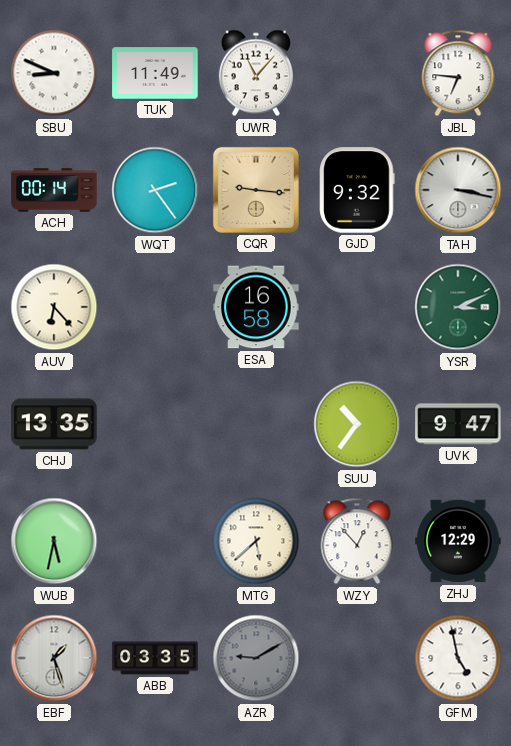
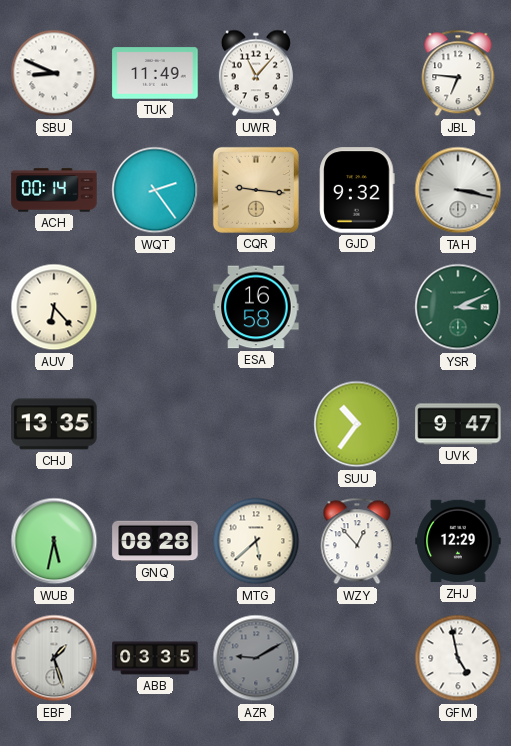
GNQ: none -> 08:28 (155, 541)
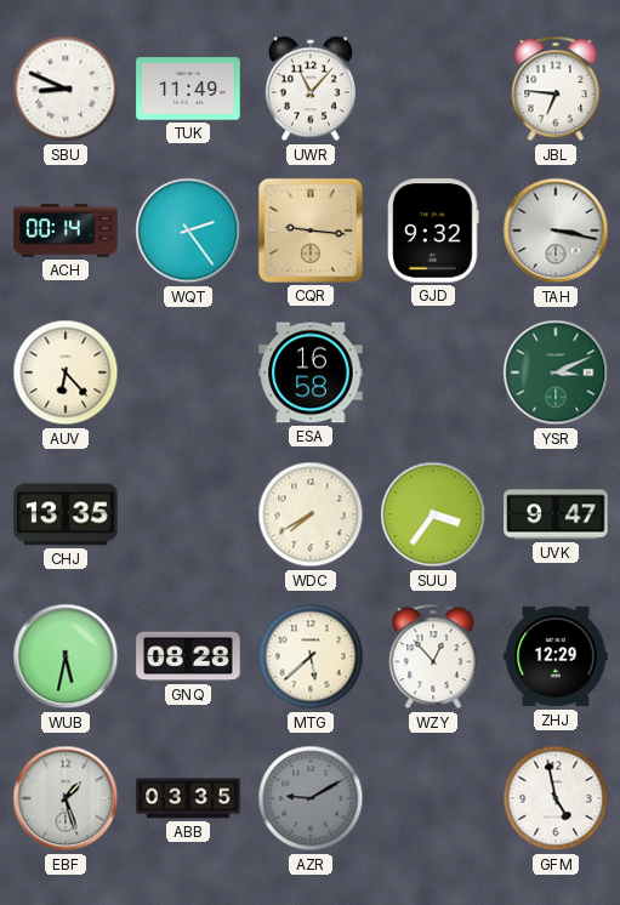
WDC: none -> 7:40 (311, 514)
SUU: 10:36 -> 3:36 (433, 514)
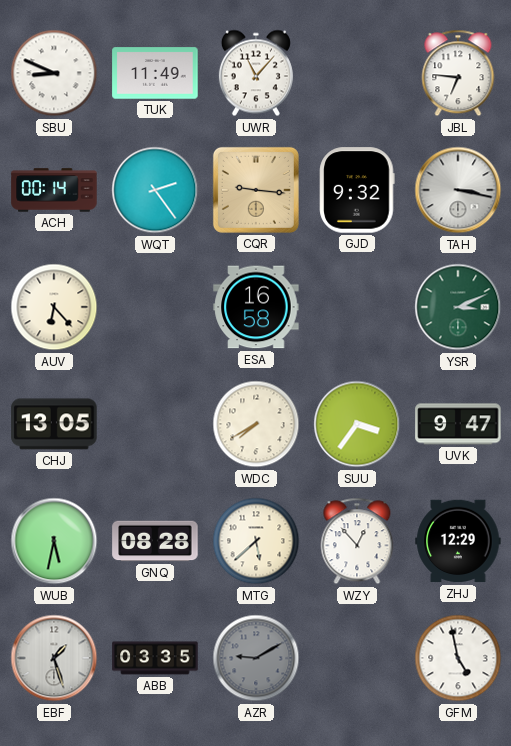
CHJ: 13:35 -> 13:05 (54, 424)
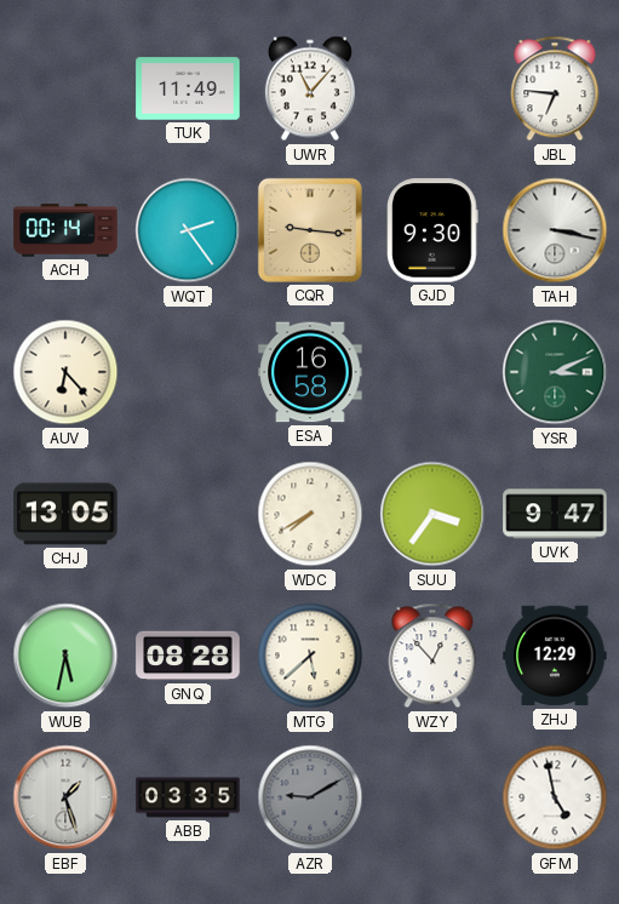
SBU: 8:49 -> none (54, 73)
GJD: 9:32 -> 9:30 (432, 230)
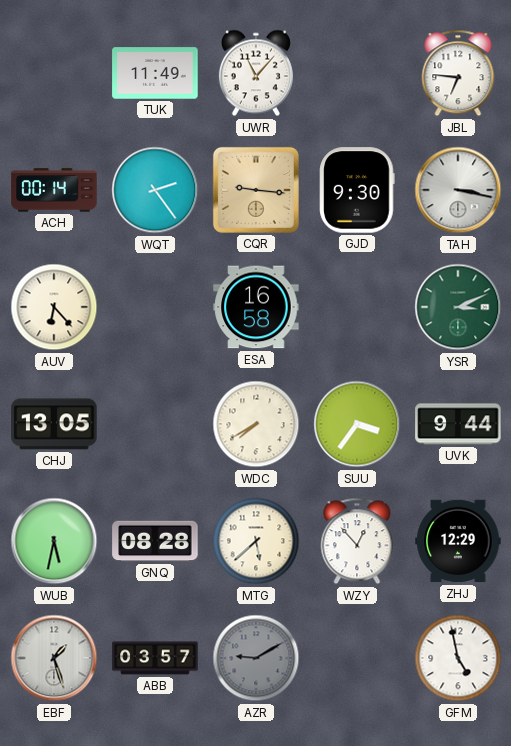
UVK: 9:47 -> 9:44 (458, 424)
ABB: 03:35 -> 03:57 (155, 658)
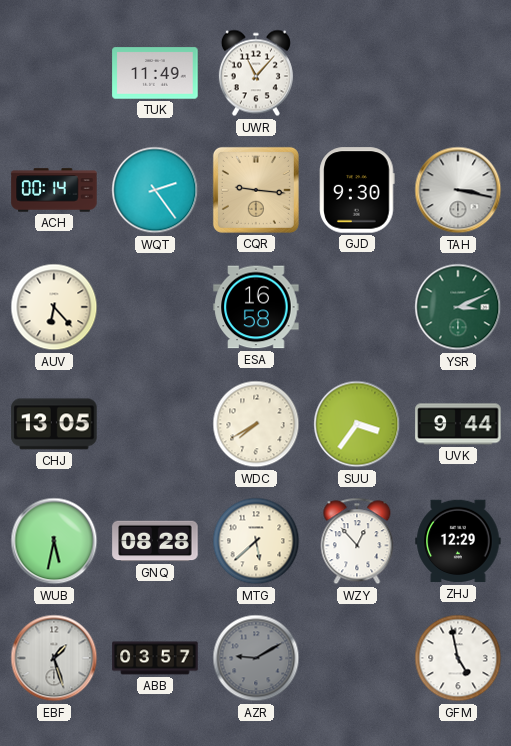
JBL: 6:46 -> none (458, 73)
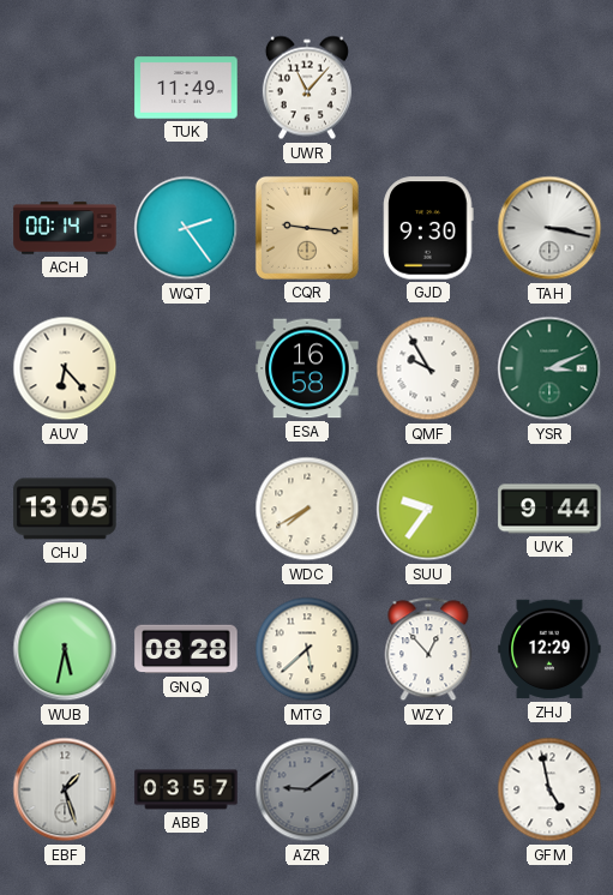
QMF: none -> 9:55 (428, 368)
SUU: 3:36 -> 9:36 (428, 509)
AZR: 9:10 -> 9:09 (307, 789)
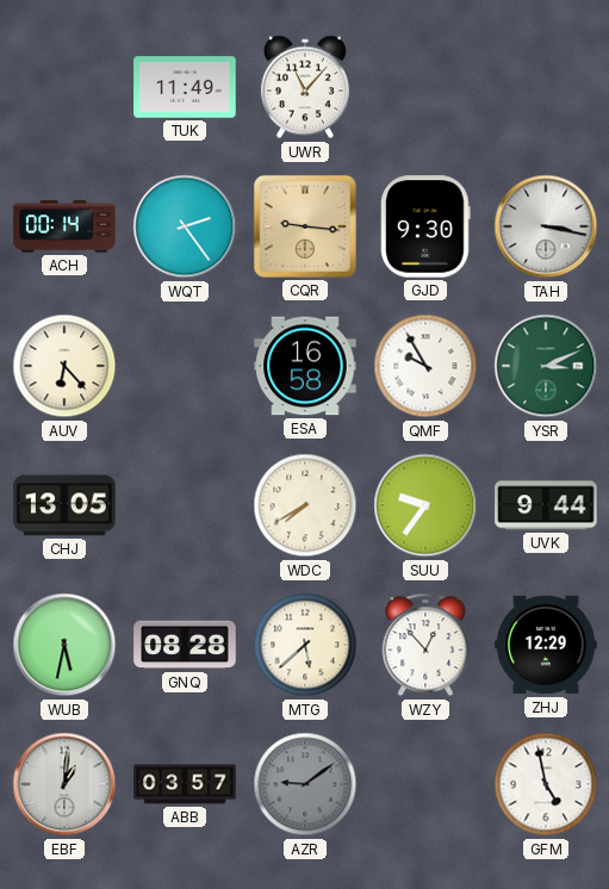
EBF: 1:27 -> 1:01 (64, 784)
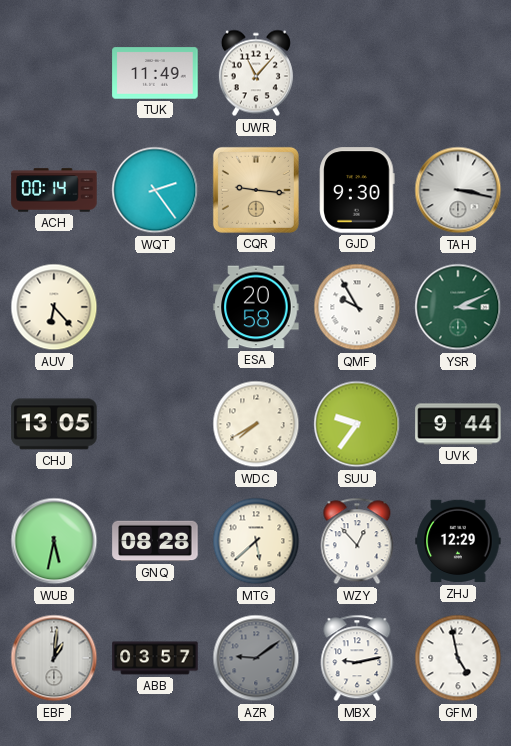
ESA: 16:58 -> 20:58 (256, 307)
MBX: none -> 9:13 (357, 658)
